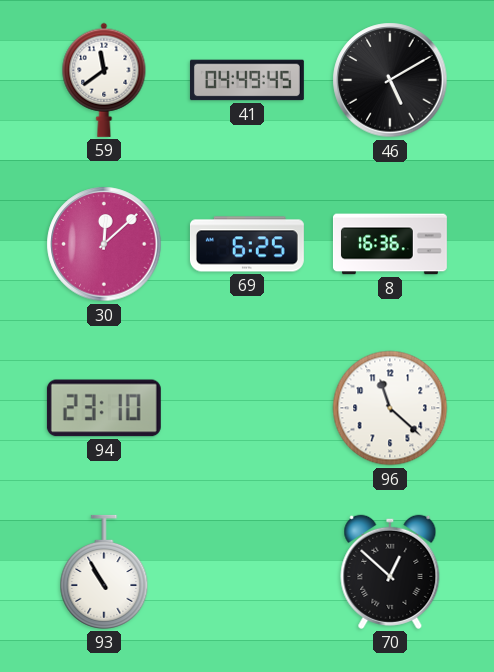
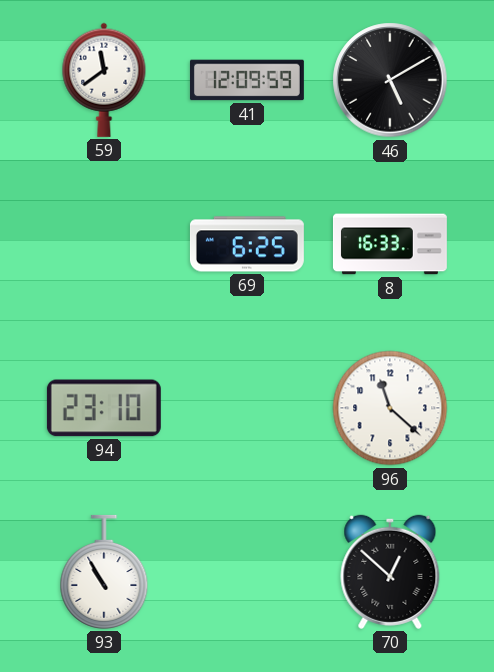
41: 04:49 -> 12:09 (247, 80)
30: 12:08 -> none (104, 244)
8: 16:36 -> 16:33 (390, 244)
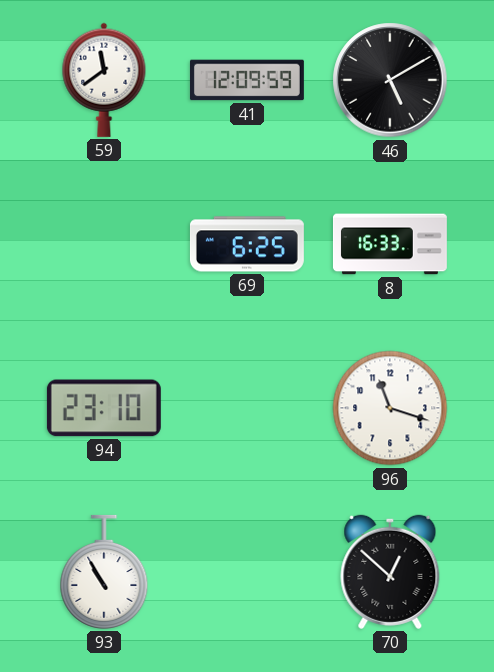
96: 11:22 -> 11:18 (390, 408)
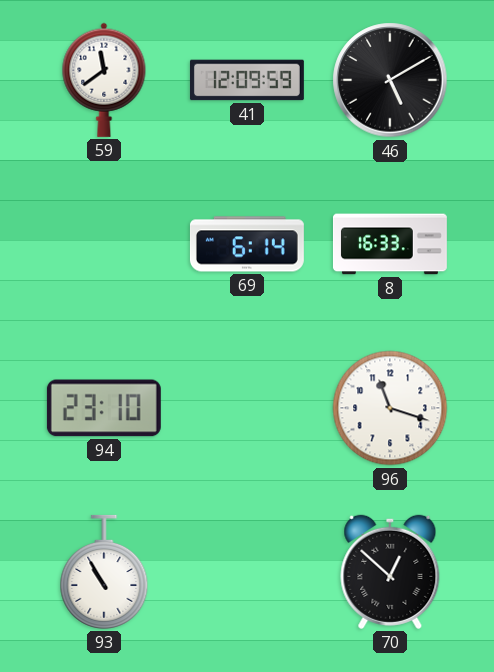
69: 6:25 -> 6:14 (247, 244)
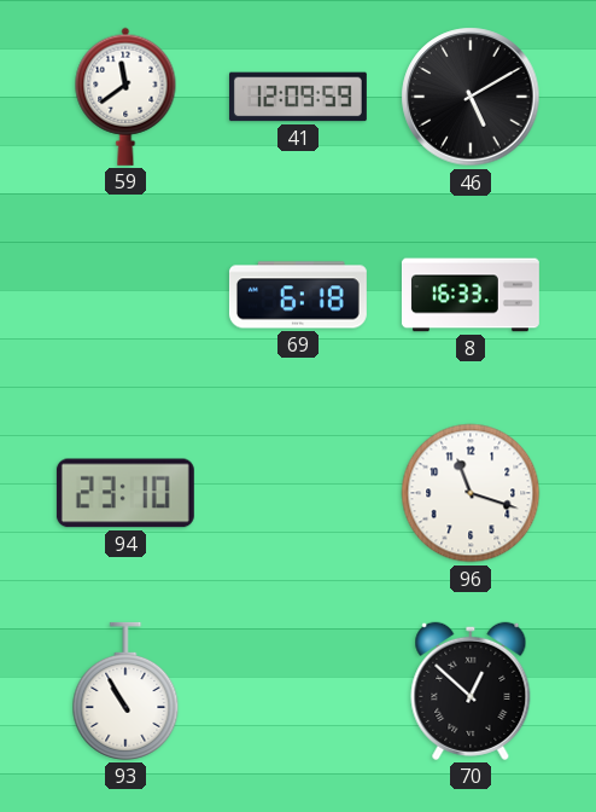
69: 6:14 -> 6:18 (298, 295)
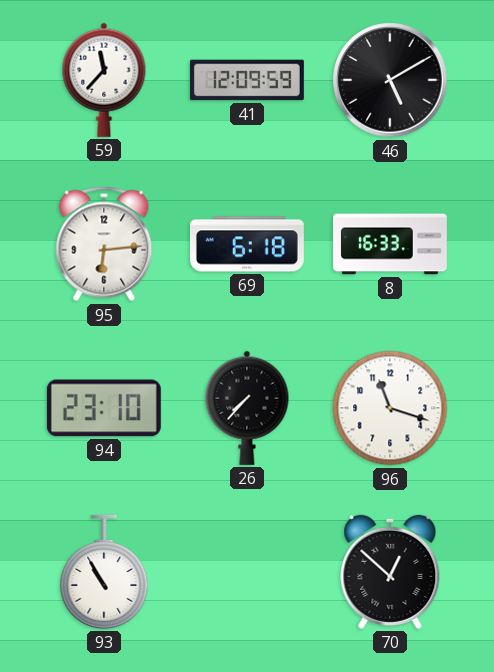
59: 11:39 -> 11:37 (104, 80)
95: none -> 6:14 (104, 244)
26: none -> 7:37 (247, 408)
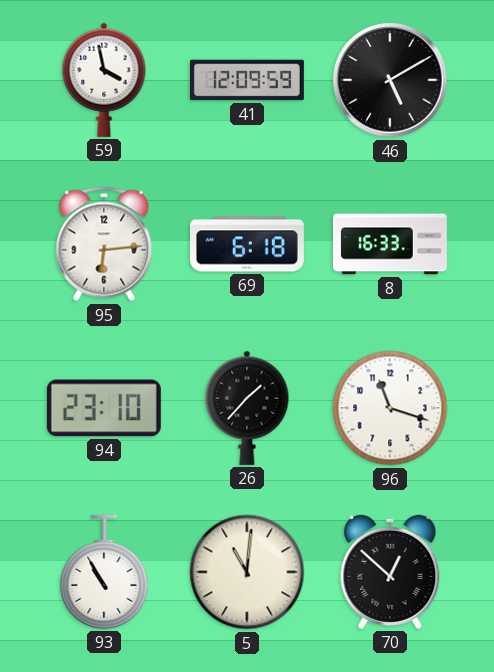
59: 11:37 -> 3:58 (104, 80)
26: 7:37 -> 1:37 (247, 408)
5: none -> 11:01 (247, 572)
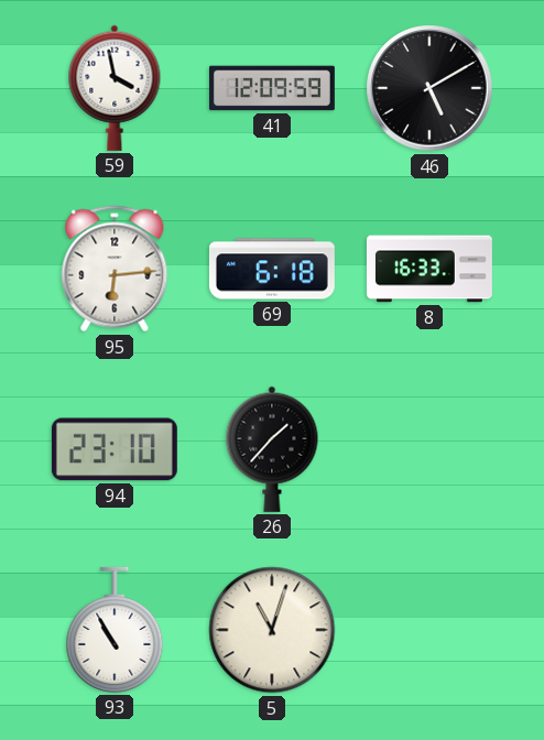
96: 11:18 -> none (390, 408)
5: 11:01 -> 11:03 (272, 630)
70: 12:52 -> none (390, 572)
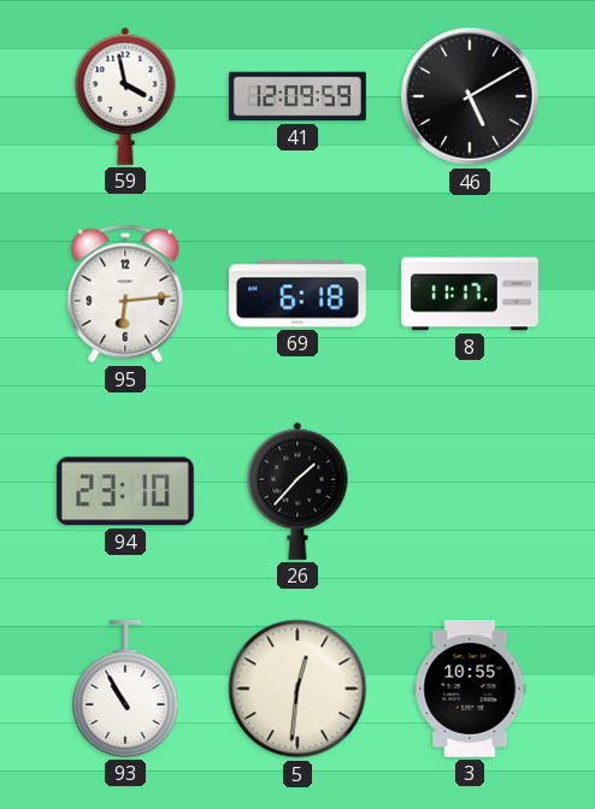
8: 16:33 -> 11:17 (470, 294)
5: 11:03 -> 12:31 (297, 689)
3: none -> 10:55 (470, 689)
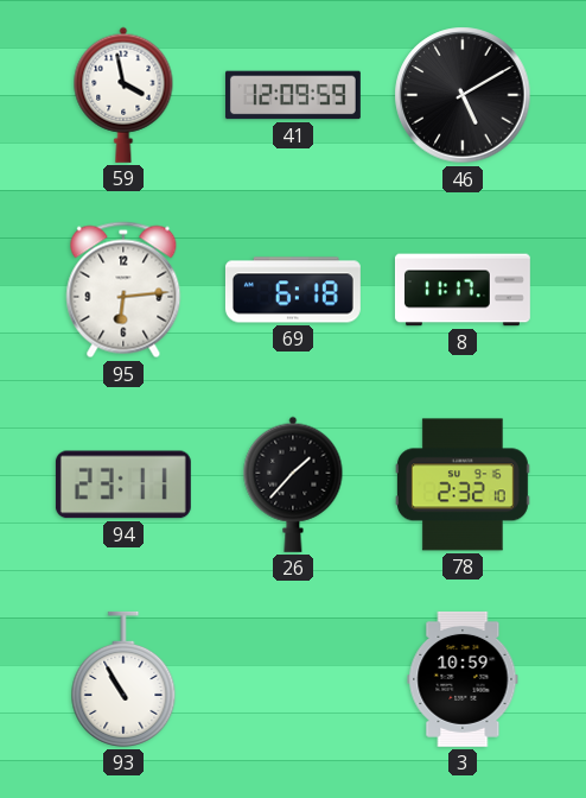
94: 23:10 -> 23:11 (123, 484)
78: none -> 2:32 (463, 484)
5: 12:31 -> none (297, 689)
3: 10:55 -> 10:59 (463, 679)
